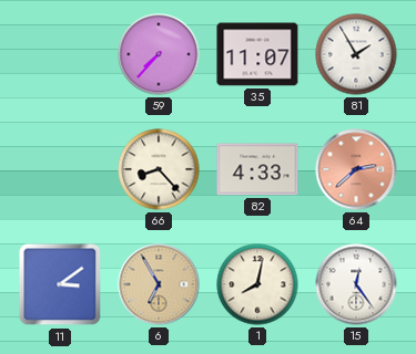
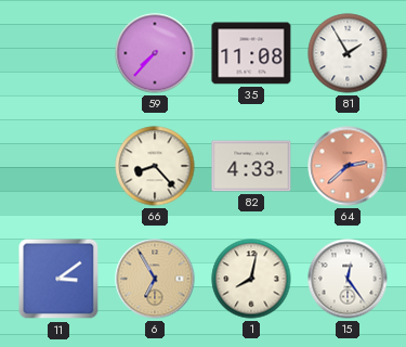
35: 11:07 -> 11:08 (251, 53)
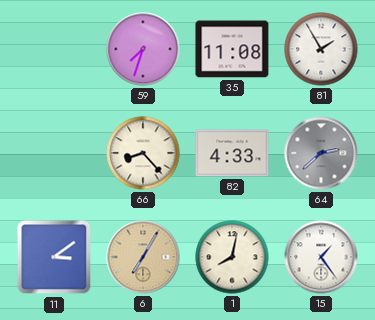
59: 7:37 -> 7:33 (143, 49)
64 dial: salmon -> grey (321, 153)
6: 6:55 -> 7:05 (143, 257)
15: 12:24 -> 1:24 (321, 257)
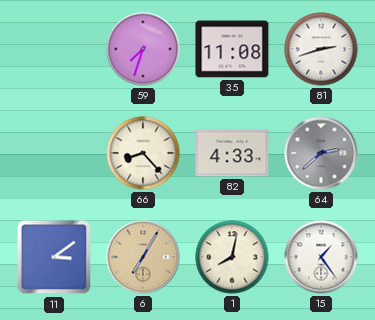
81: 1:55 -> 2:42 (321, 49)
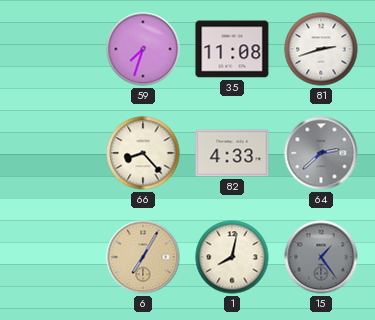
11: 3:09 -> none (54, 257)
15 dial: white -> grey (321, 257)
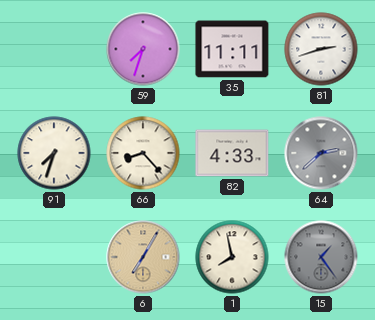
35: 11:08 -> 11:11 (232, 49)
91: none -> 7:33 (54, 153)
1: 8:02 -> 7:58 (232, 257)
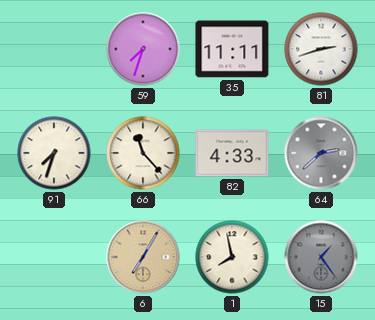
66: 8:23 -> 11:23 (143, 153)
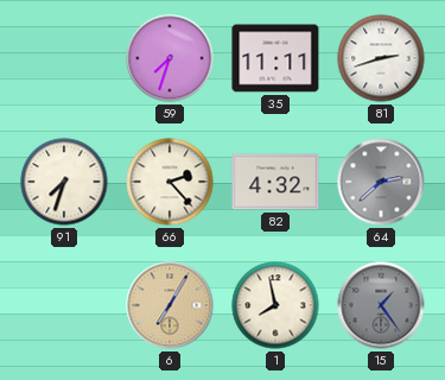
66: 11:23 -> 2:23 (170, 182)
82: 4:33 -> 4:32 (275, 182)
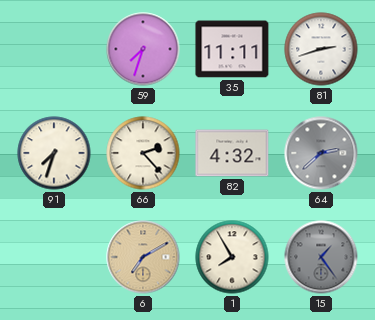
6: 7:05 -> 7:10 (143, 257)
1: 7:58 -> 7:55 (232, 257)
